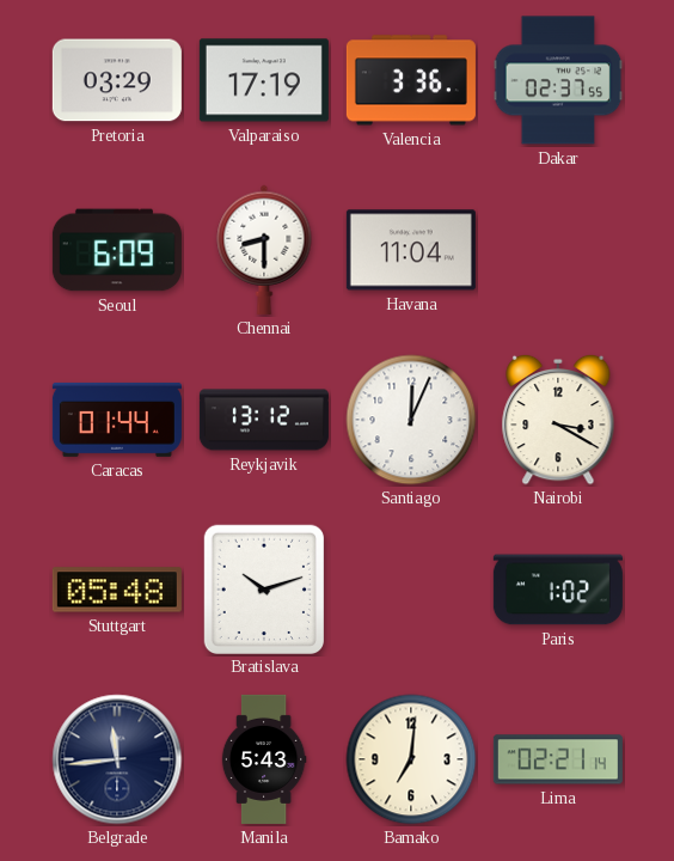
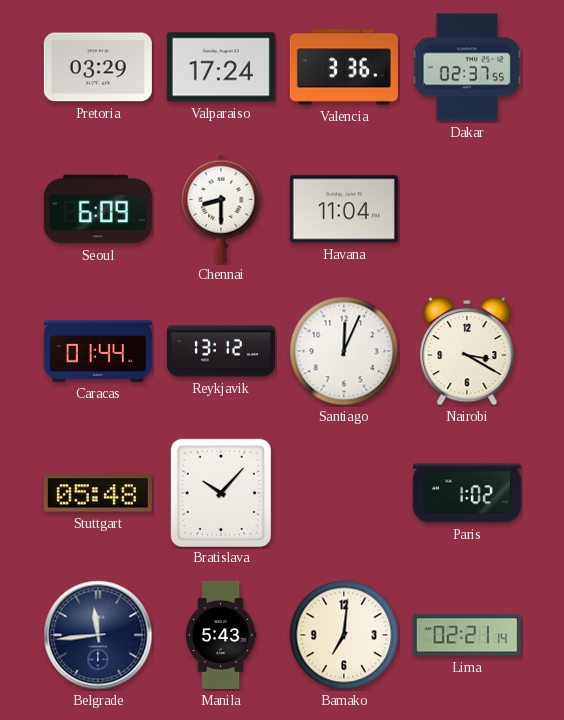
Valparaiso: 17:19 -> 17:24 (221, 67)
Bratislava: 10:12 -> 10:07 (220, 492)
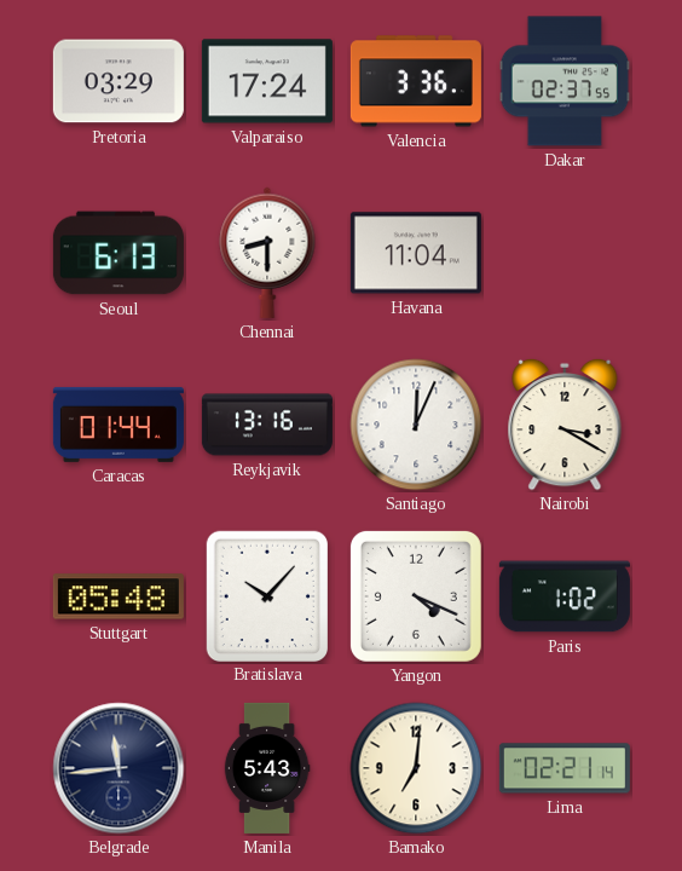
Seoul: 6:09 -> 6:13 (119, 253)
Reykjavik: 13:12 -> 13:16 (267, 425)
Yangon: none -> 4:19 (416, 596)
